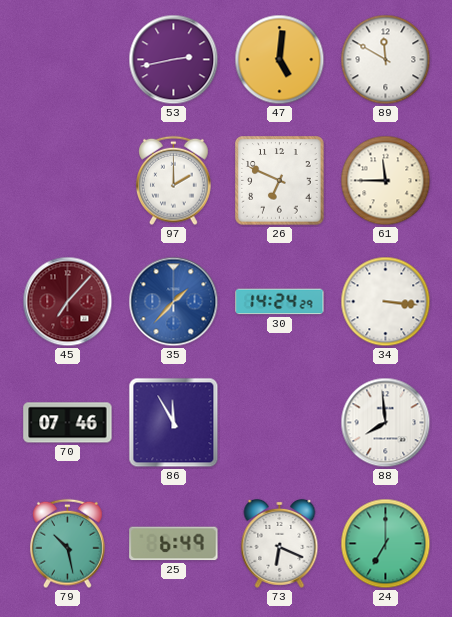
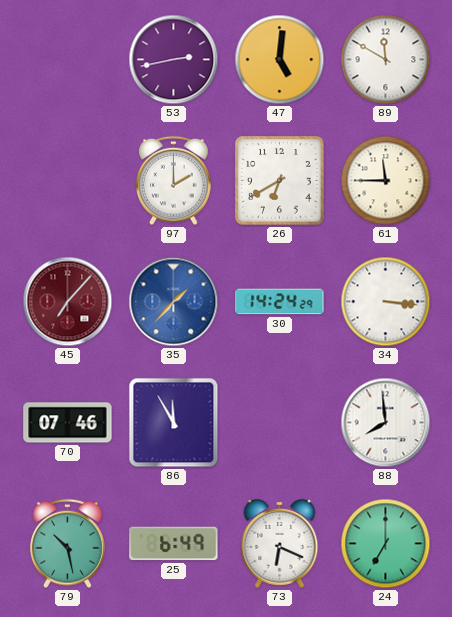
26: 6:49 -> 6:40 (280, 181)
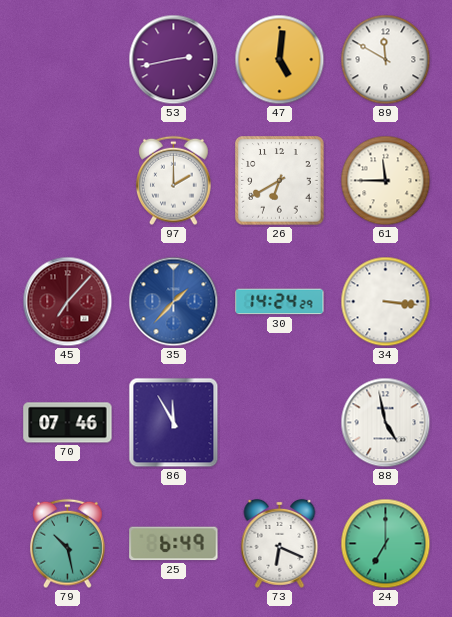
88: 7:59 -> 4:58 (386, 423)
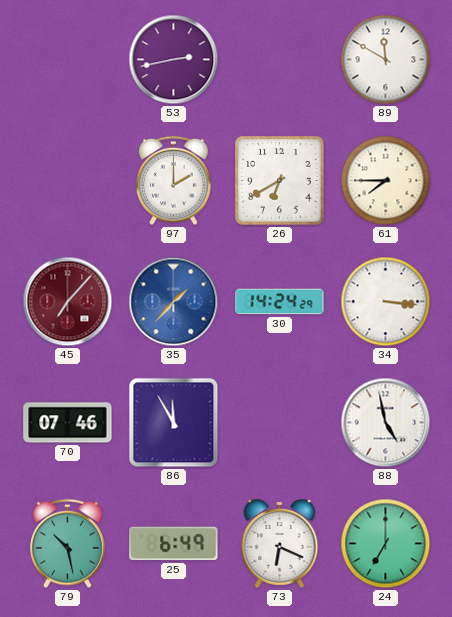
47: 5:01 -> none (280, 60)
61: 11:45 -> 7:45 (386, 181)
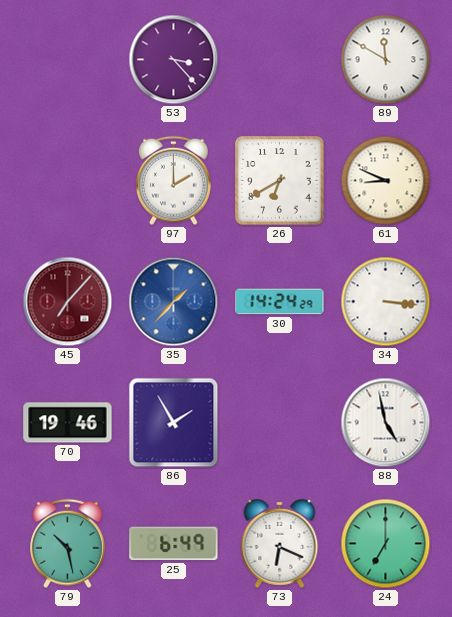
53: 2:43 -> 3:23 (174, 60)
61: 7:45 -> 8:49 (386, 181)
70: 07:46 -> 19:46 (68, 423)
86: 11:55 -> 1:55 (174, 423)
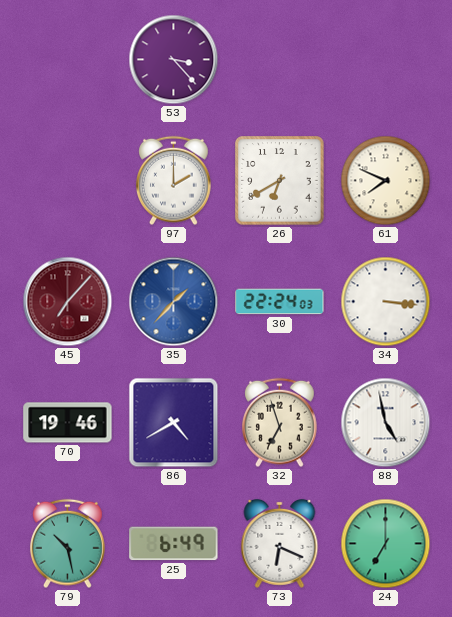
89: 11:50 -> none (386, 60)
61: 8:49 -> 7:49 (386, 181)
30: 14:24 -> 22:24 (280, 302)
86: 1:55 -> 4:40 (174, 423)
32: none -> 6:57 (280, 423)
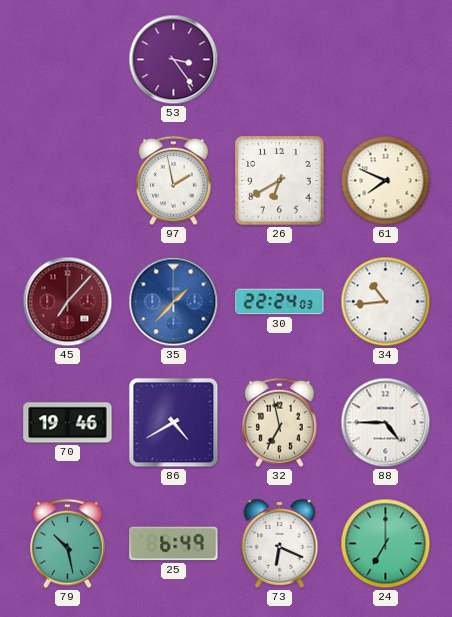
53: 3:23 -> 3:24 (174, 60)
97: 2:00 -> 1:58 (174, 181)
34: 3:16 -> 10:44 (386, 302)
32: 6:57 -> 6:58 (280, 423)
88: 4:58 -> 4:45 (386, 423)
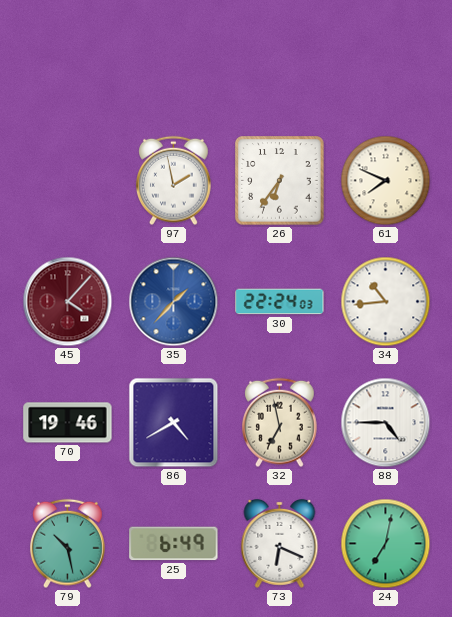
53: 3:24 -> none (174, 60)
26: 6:40 -> 6:36 (280, 181)
45: 7:07 -> 4:07 (68, 302)
24: 7:00 -> 7:02 (386, 544)
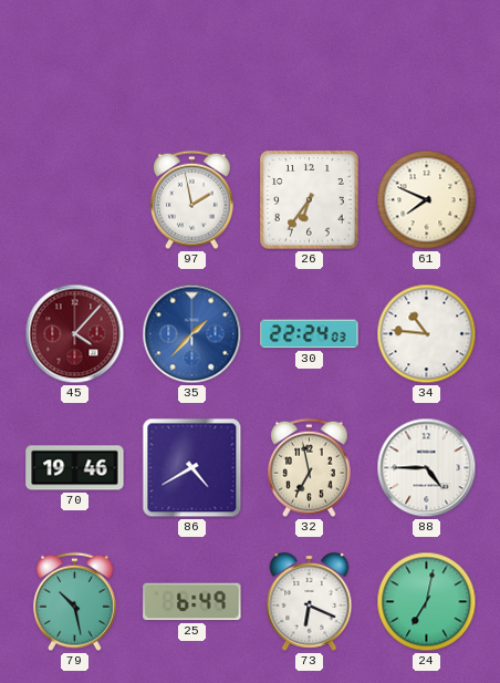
34: 10:44 -> 10:46 (427, 334)
